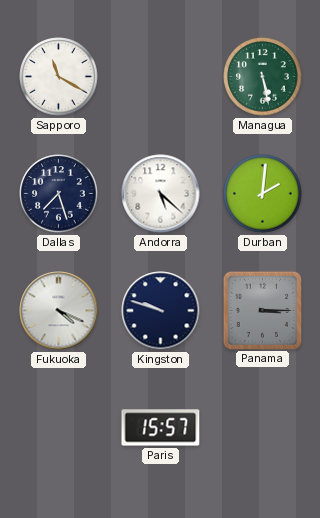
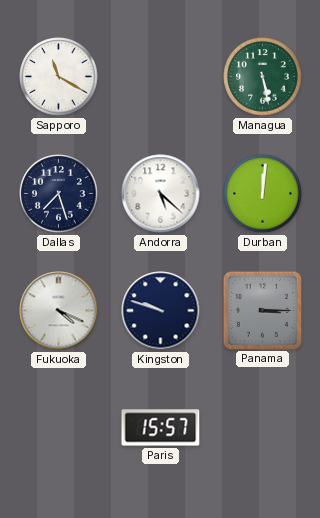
Durban: 2:01 -> 12:01 (263, 194)
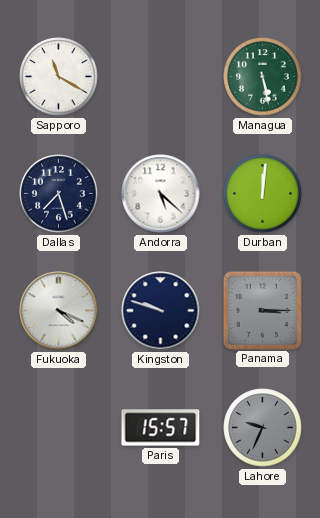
Lahore: none -> 9:34 (263, 428)
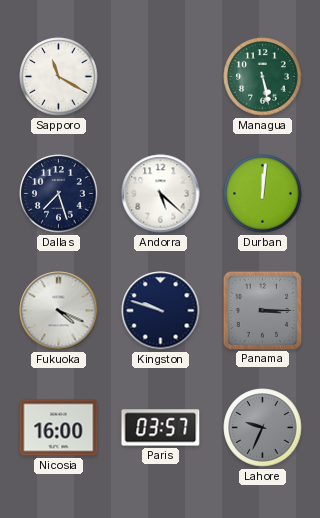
Nicosia: none -> 16:00 (59, 428)
Paris: 15:57 -> 03:57 (161, 428)
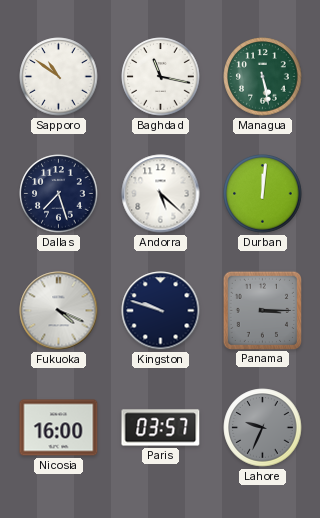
Sapporo: 11:20 -> 10:51 (59, 77)
Baghdad: none -> 11:17 (161, 77)
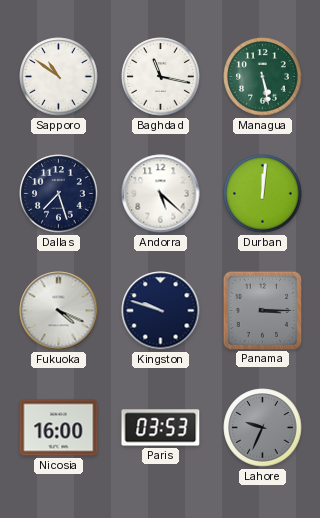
Paris: 03:57 -> 03:53 (161, 428)
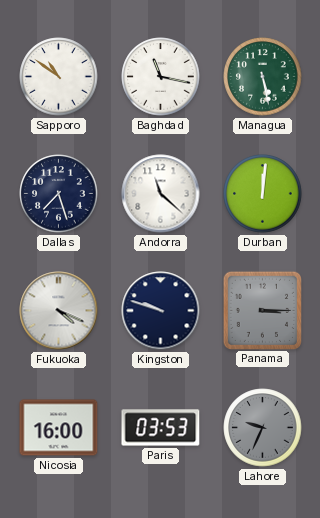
Andorra: 5:22 -> 11:22 (161, 194)
